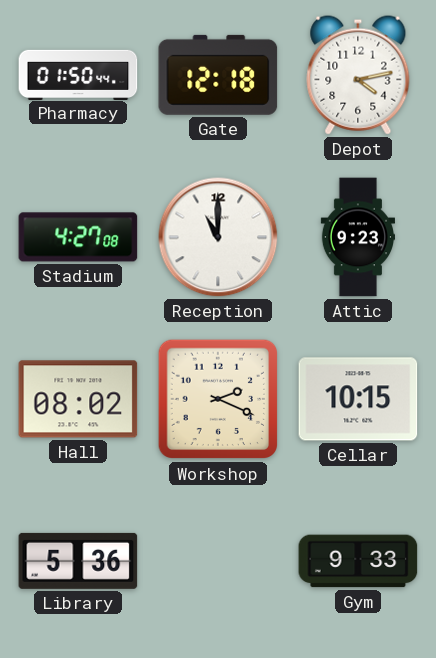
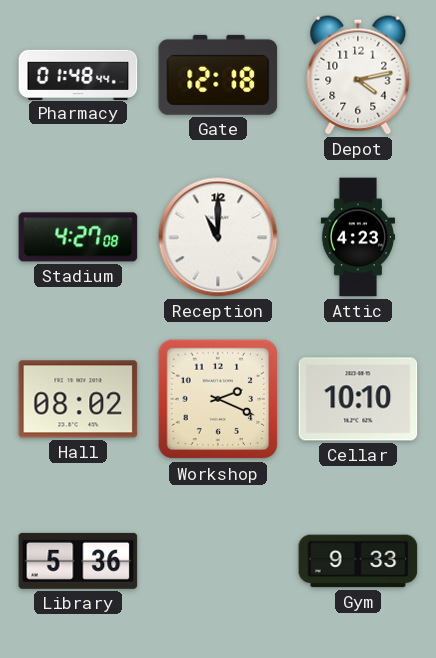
Pharmacy: 01:50 -> 01:48 (78, 74)
Attic: 9:23 -> 4:23 (357, 237)
Cellar: 10:15 -> 10:10 (358, 399)
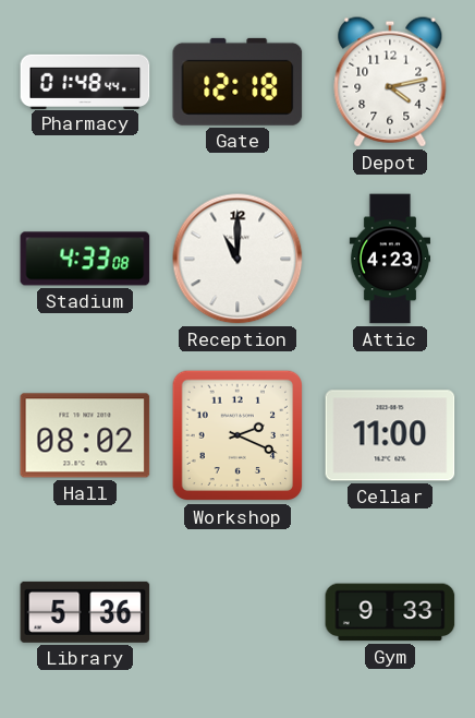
Stadium: 4:27 -> 4:33 (85, 259)
Cellar: 10:10 -> 11:00 (390, 435)
